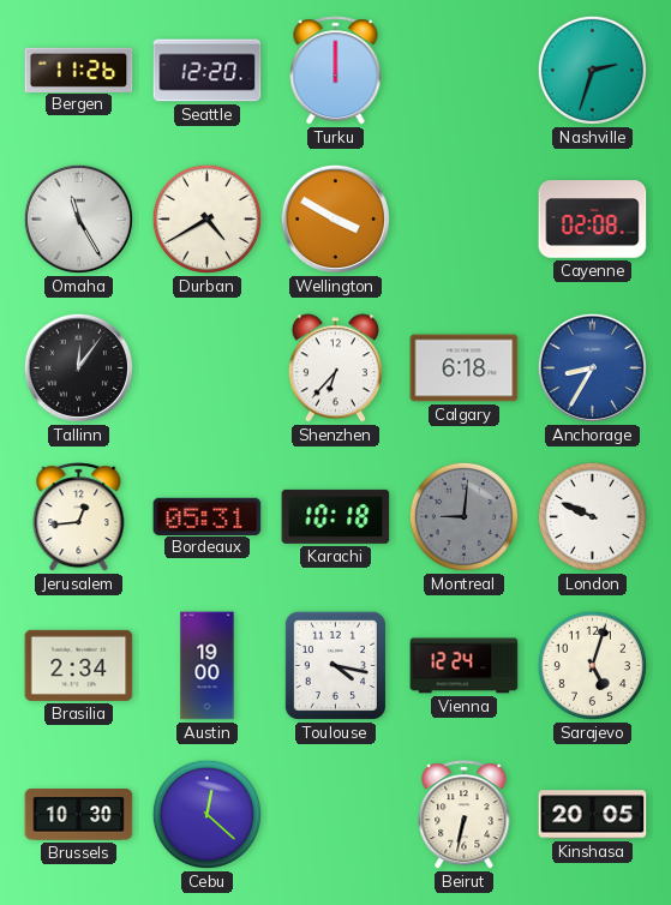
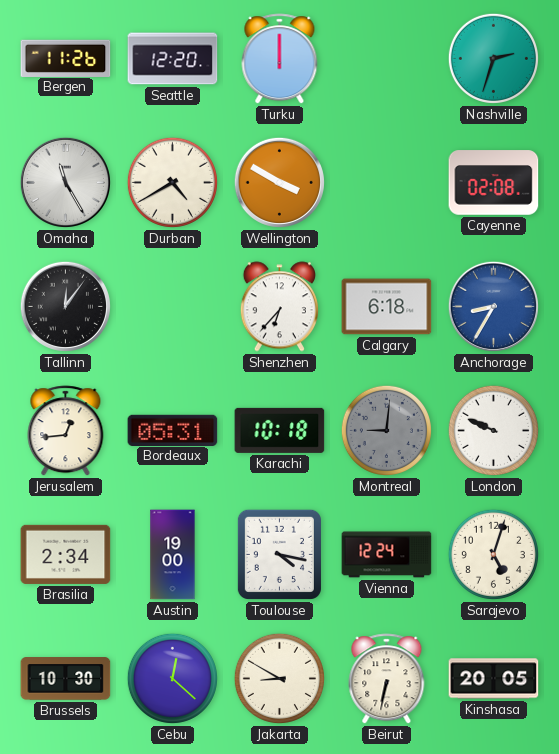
Jakarta: none -> 8:50 (279, 678)
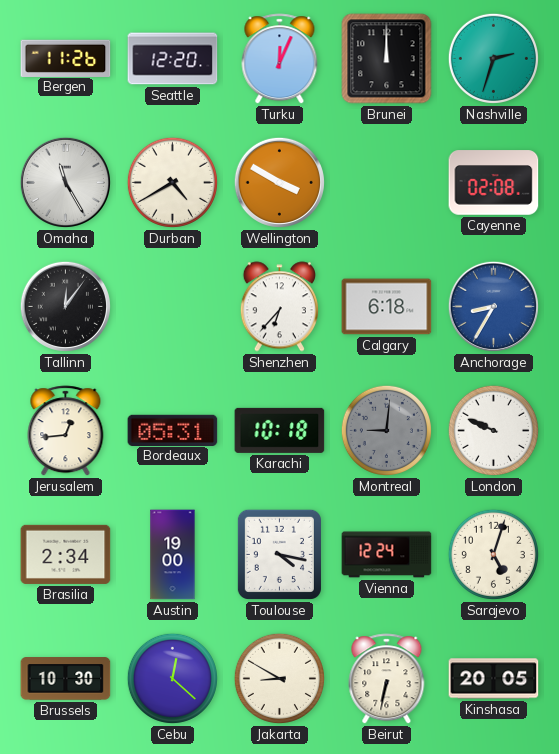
Turku: 12:00 -> 12:04 (280, 59)
Brunei: none -> 12:00 (387, 59)
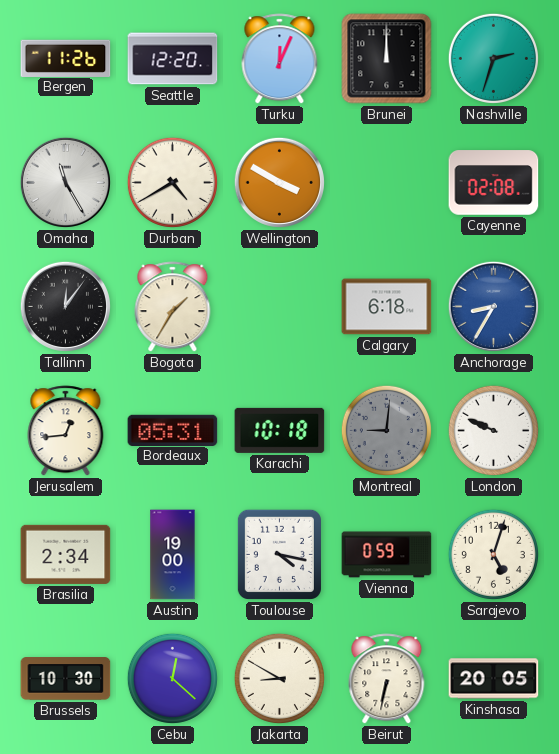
Bogota: none -> 1:35 (173, 307)
Shenzhen: 6:37 -> none (279, 307)
Vienna: 12:24 -> 0:59 (387, 555)
